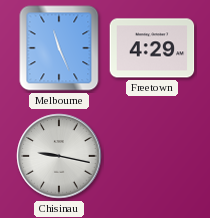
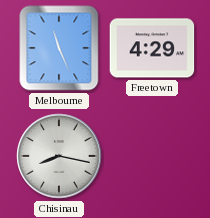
Chisinau: 9:17 -> 8:17 (59, 156)
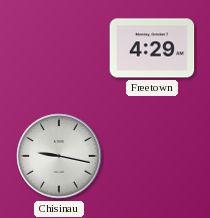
Melbourne: 11:26 -> none (59, 48)
Chisinau: 8:17 -> 9:17 (59, 156)
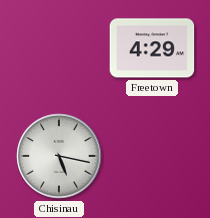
Chisinau: 9:17 -> 5:17 (59, 156)
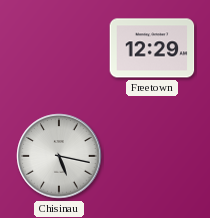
Freetown: 4:29 -> 12:29 (152, 48)
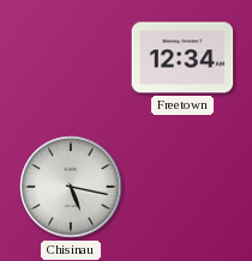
Freetown: 12:29 -> 12:34 (182, 57)
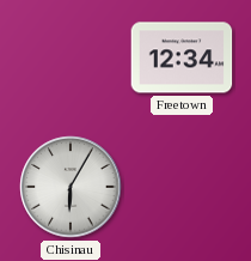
Chisinau: 5:17 -> 6:05 (71, 187)
